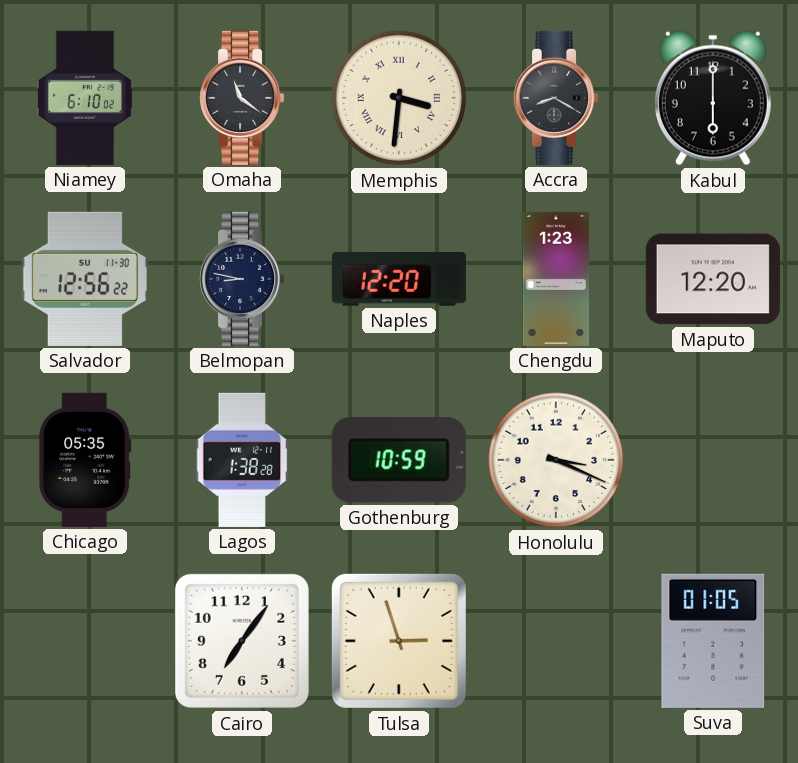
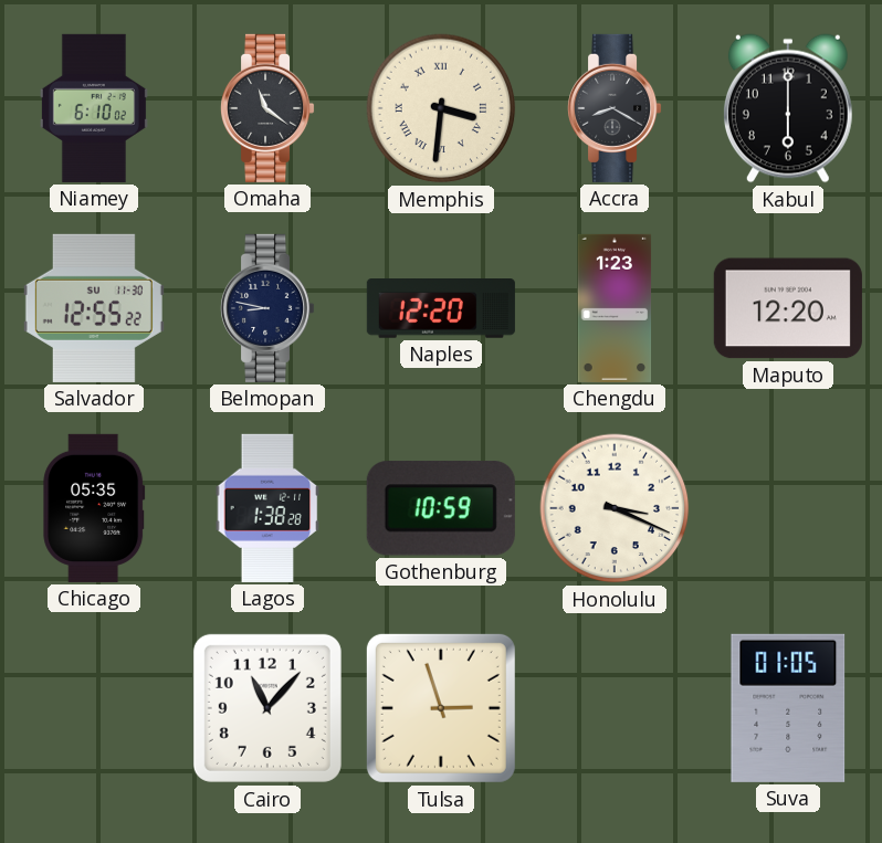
Salvador: 12:56 -> 12:55 (94, 308)
Cairo: 7:06 -> 11:07 (267, 708)
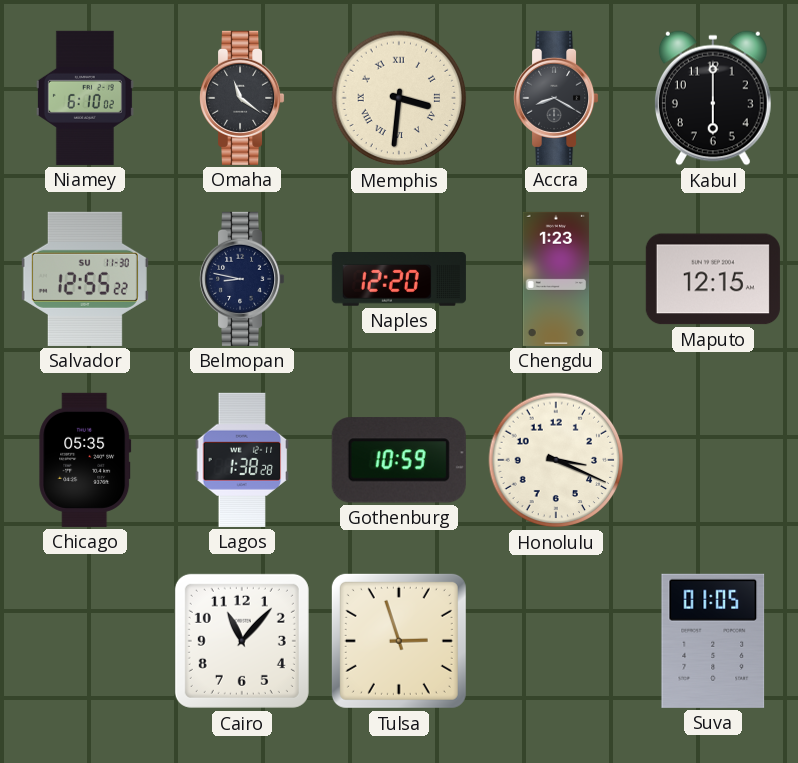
Maputo: 12:20 -> 12:15 (713, 279)
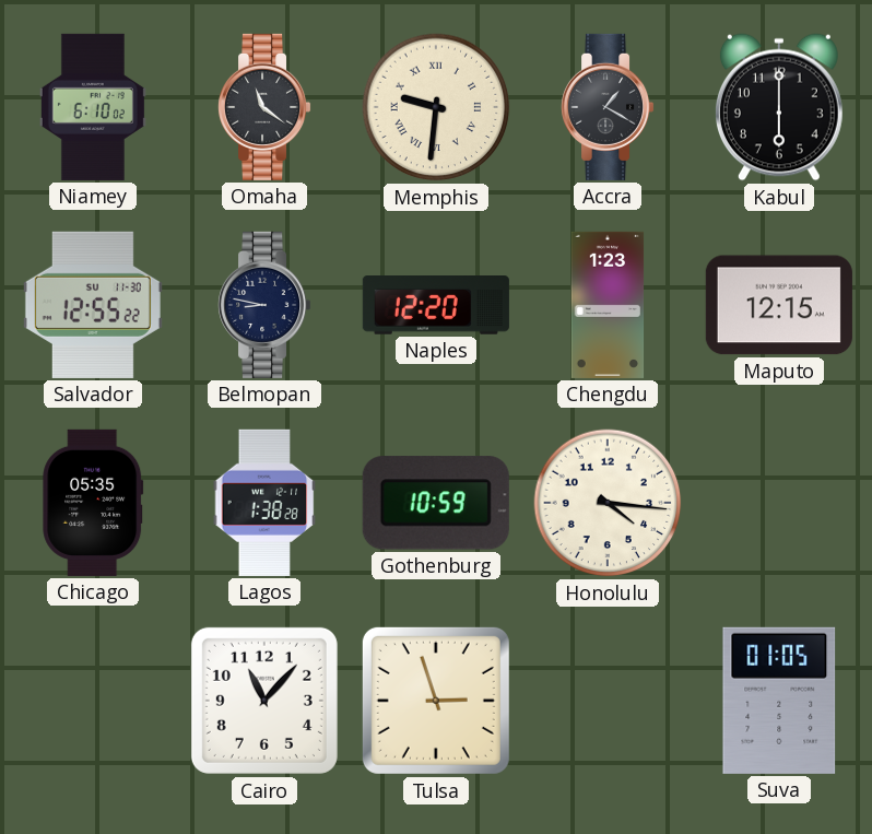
Memphis: 3:31 -> 9:31 (436, 107)
Accra: 8:20 -> 1:20 (609, 107)
Honolulu: 3:19 -> 4:16 (608, 503)
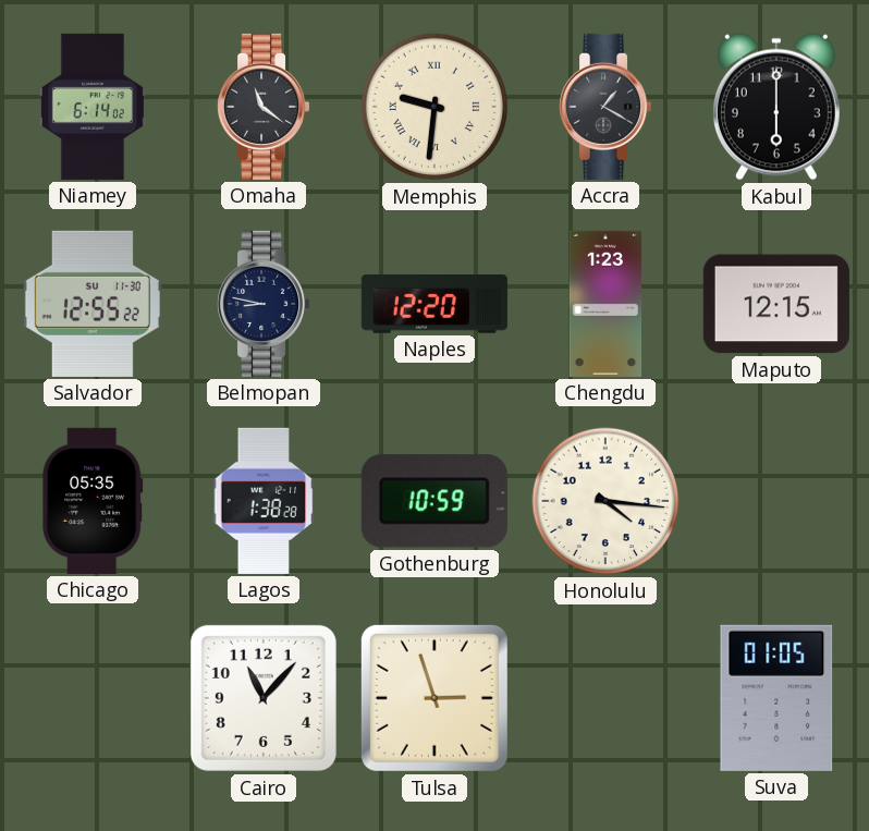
Niamey: 6:10 -> 6:14 (93, 107)
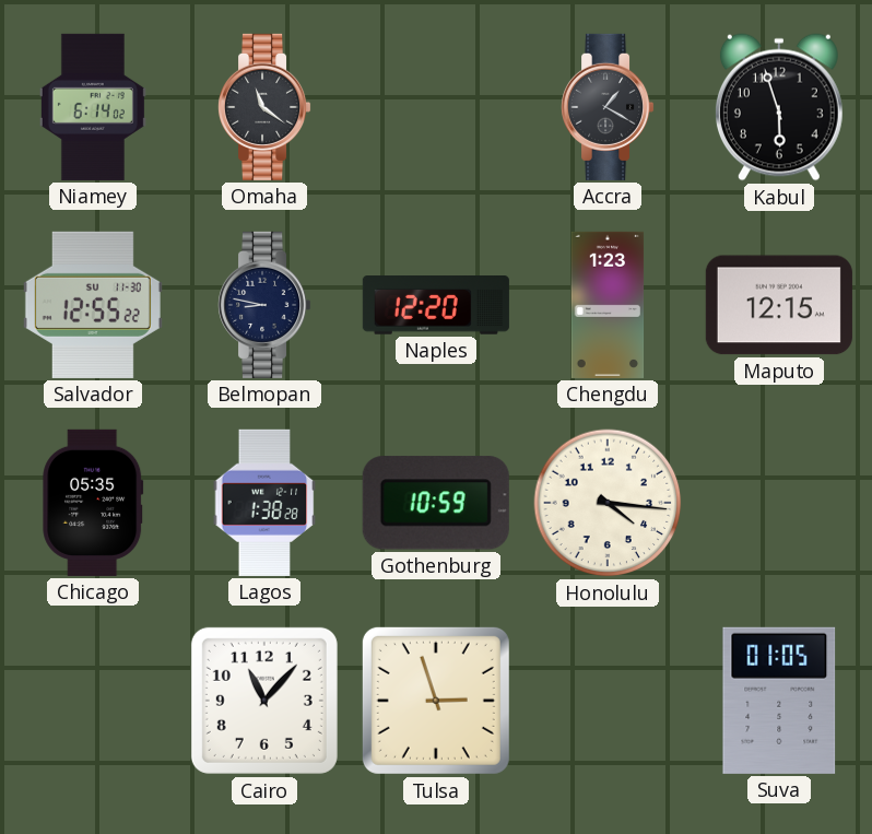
Memphis: 9:31 -> none (434, 107)
Kabul: 6:00 -> 5:57 (779, 107)
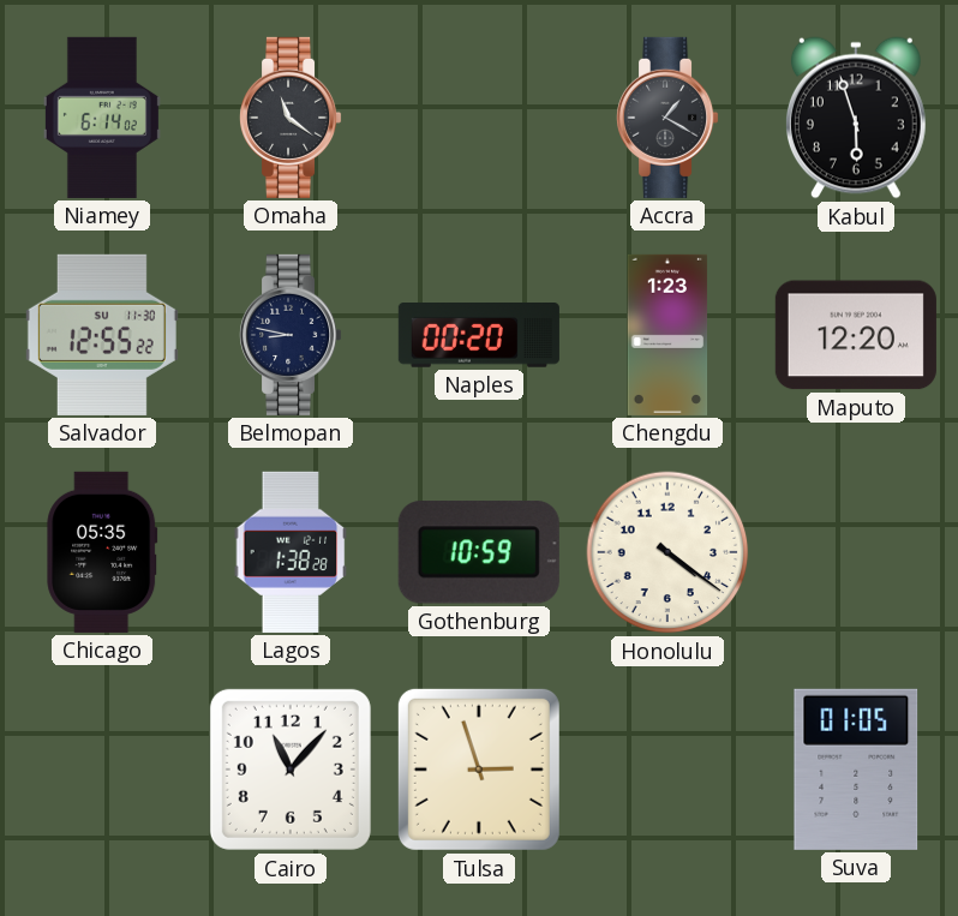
Naples: 12:20 -> 00:20 (479, 336)
Maputo: 12:15 -> 12:20 (856, 335)
Honolulu: 4:16 -> 4:21 (667, 552)
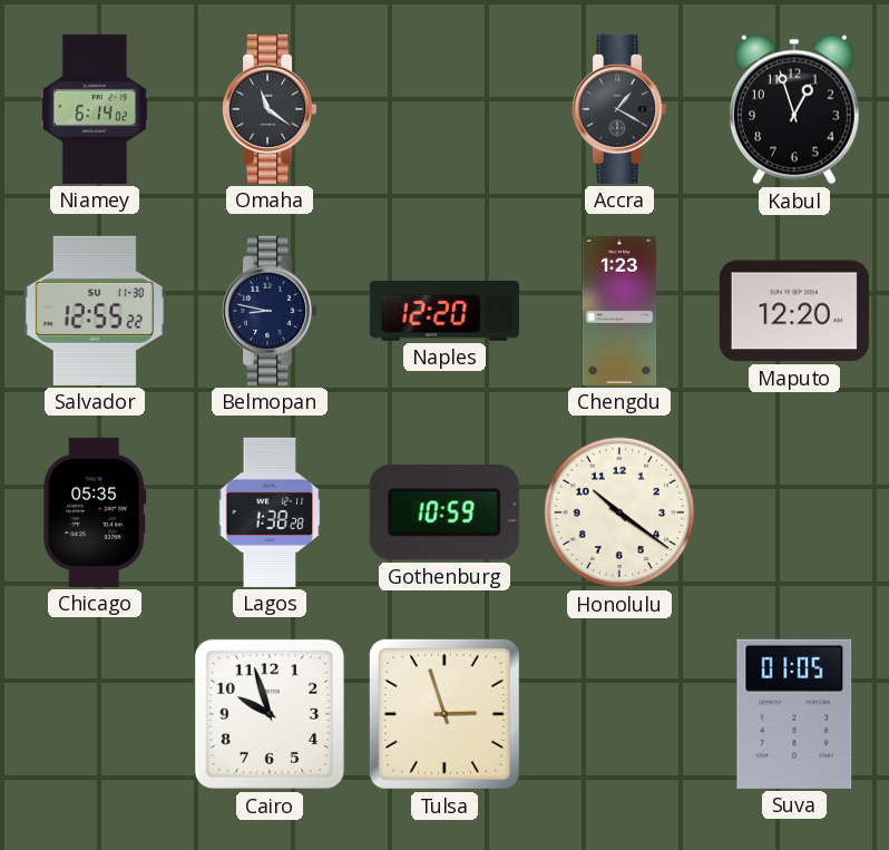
Kabul: 5:57 -> 12:57 (794, 109)
Naples: 00:20 -> 12:20 (444, 312)
Honolulu: 4:21 -> 10:21 (619, 512)
Cairo: 11:07 -> 9:57 (270, 714)
